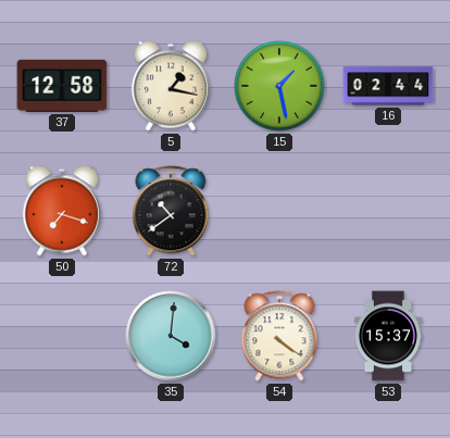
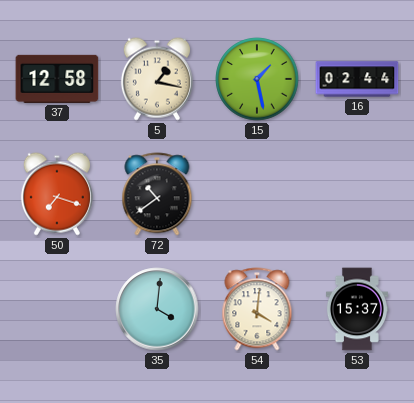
54: 4:21 -> 4:01 (257, 309)
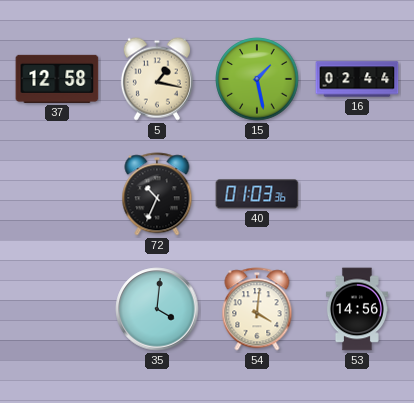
50: 7:18 -> none (57, 194)
72: 10:39 -> 10:34 (157, 194)
40: none -> 01:03 (257, 194)
53: 15:37 -> 14:56 (357, 309)
